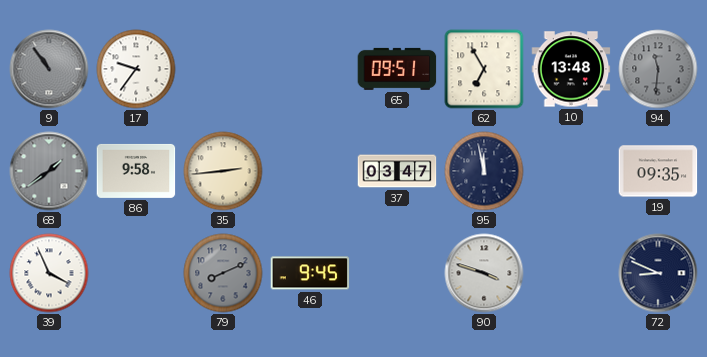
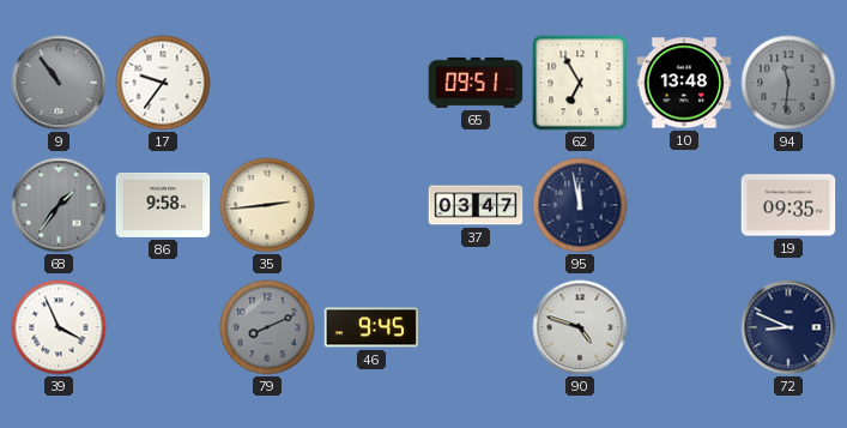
68: 1:39 -> 1:36 (59, 205)
90: 3:48 -> 4:48 (580, 327)
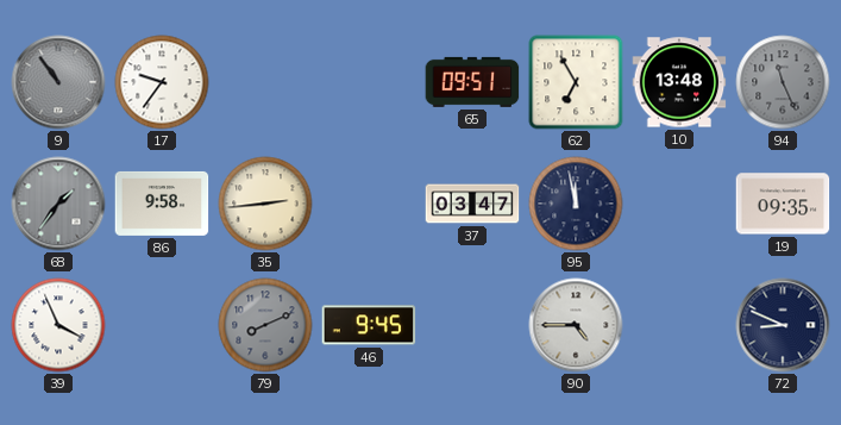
94: 11:31 -> 11:26 (783, 82)
90: 4:48 -> 4:45 (576, 325)
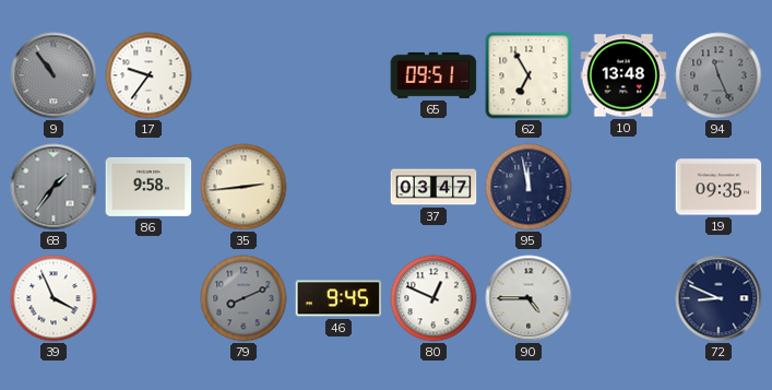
80: none -> 12:49 (433, 298)
